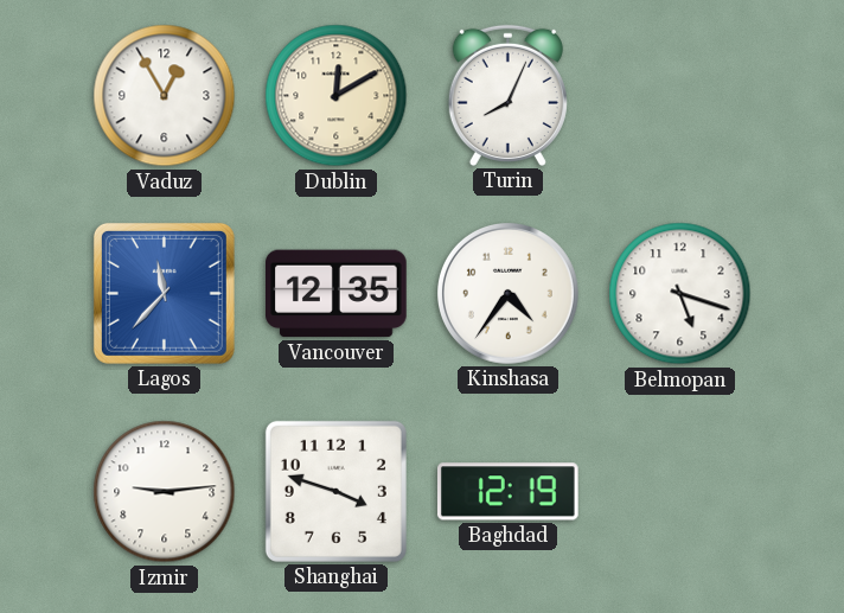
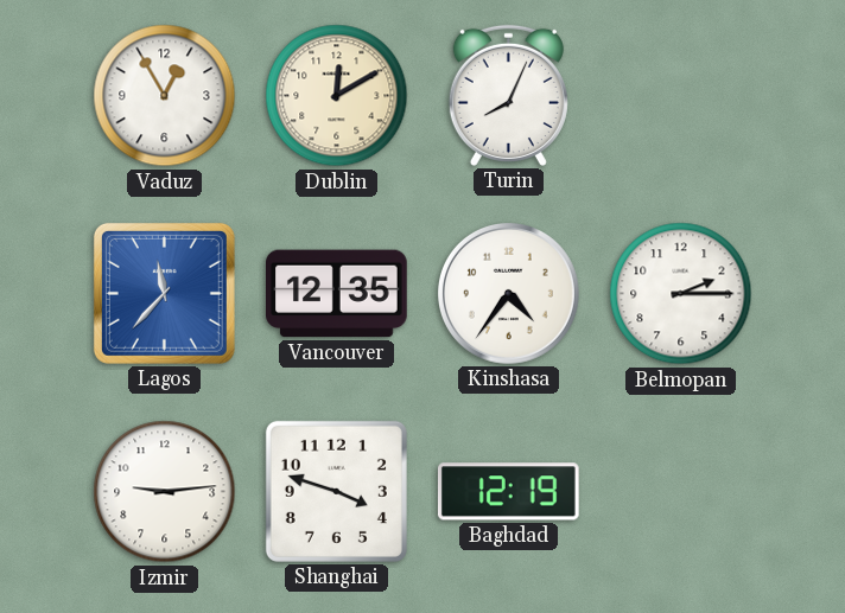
Belmopan: 5:18 -> 2:15 (681, 294)
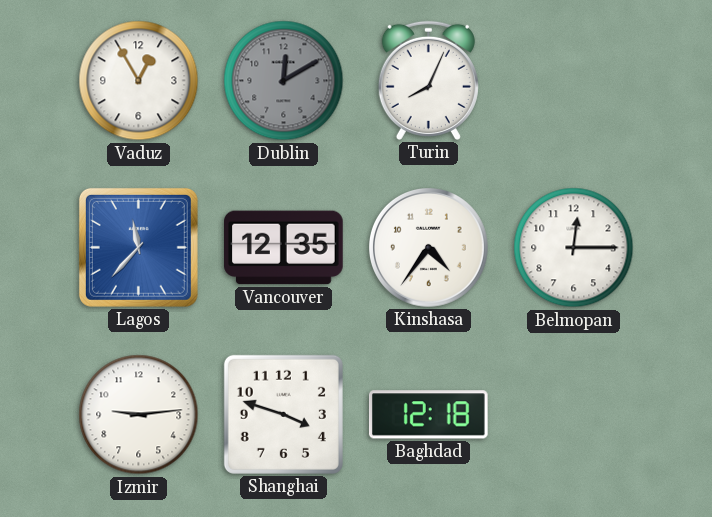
Dublin dial: cream -> grey (284, 81)
Belmopan: 2:15 -> 12:15 (574, 248)
Baghdad: 12:19 -> 12:18 (428, 415)
